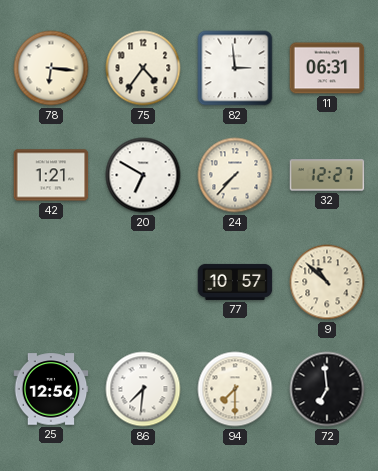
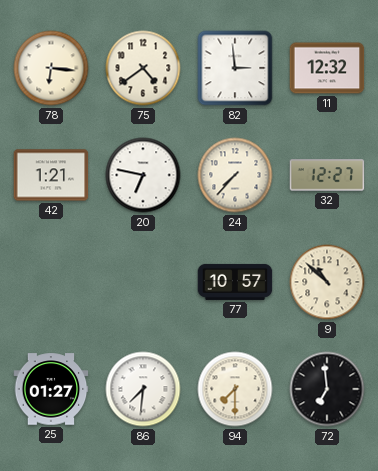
75: 4:36 -> 4:39 (143, 68)
11: 06:31 -> 12:32 (327, 68)
20: 6:50 -> 6:47 (143, 175)
25: 12:56 -> 01:27 (51, 389)
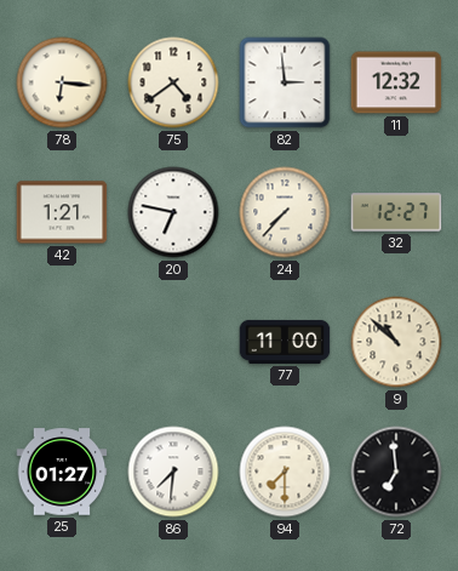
77: 10:57 -> 11:00 (285, 342)
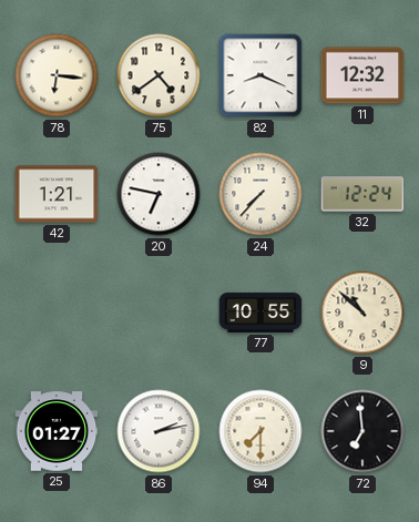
82: 2:59 -> 8:19 (260, 75)
32: 12:27 -> 12:24 (362, 194)
77: 11:00 -> 10:55 (260, 313)
86: 7:31 -> 2:13 (159, 431)
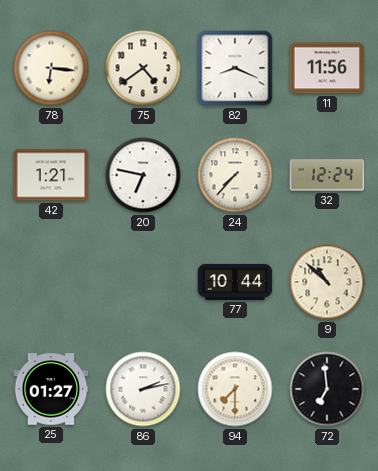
11: 12:32 -> 11:56 (327, 68)
77: 10:55 -> 10:44 (235, 282)
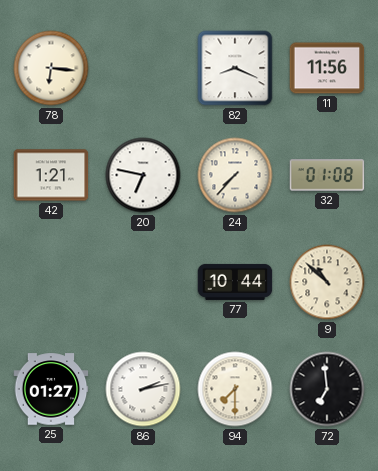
75: 4:39 -> none (143, 68)
32: 12:24 -> 01:08 (327, 175)
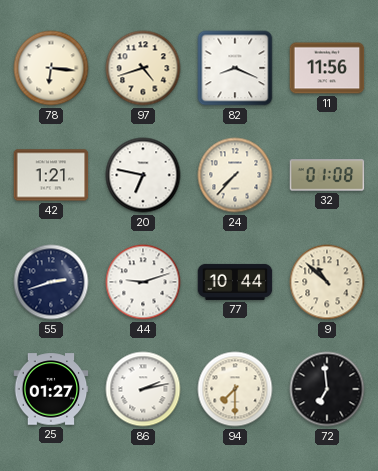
97: none -> 4:42 (143, 68)
55: none -> 2:42 (51, 282)
44: none -> 9:12 (143, 282)
